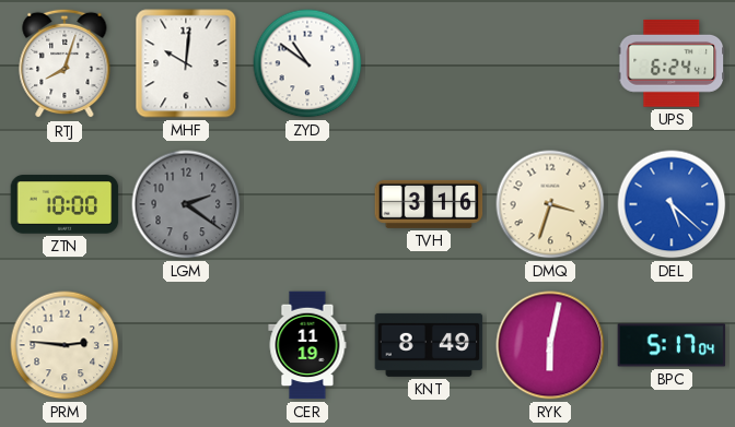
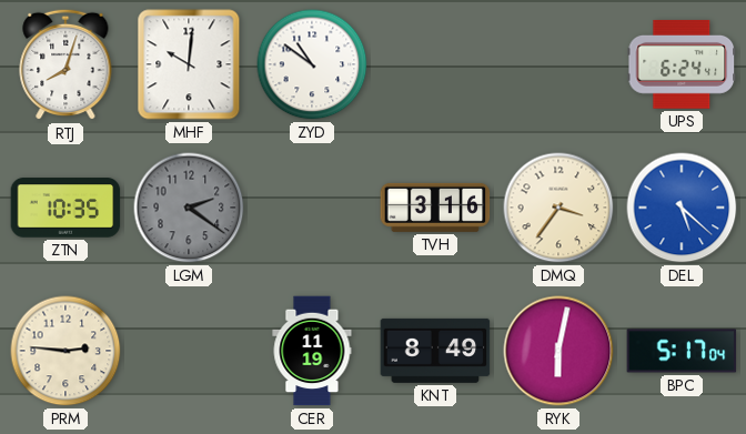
ZTN: 10:00 -> 10:35 (65, 208)
DMQ: 3:33 -> 3:36 (558, 208)
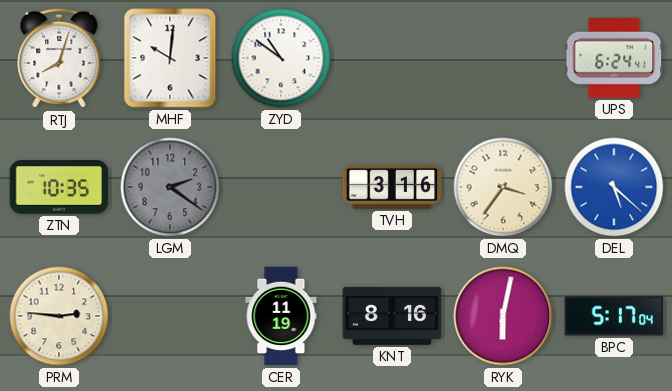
KNT: 8:49 -> 8:16 (392, 316)
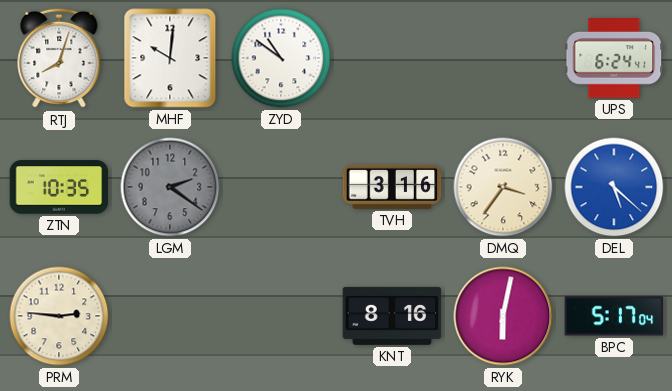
CER: 11:19 -> none (281, 316)
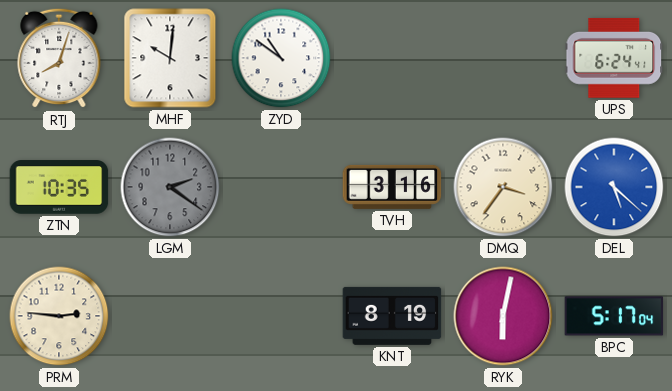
KNT: 8:16 -> 8:19 (392, 316)
